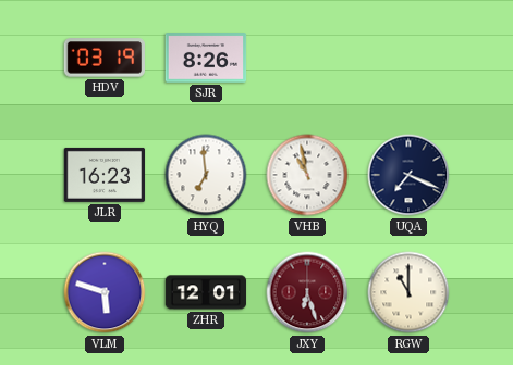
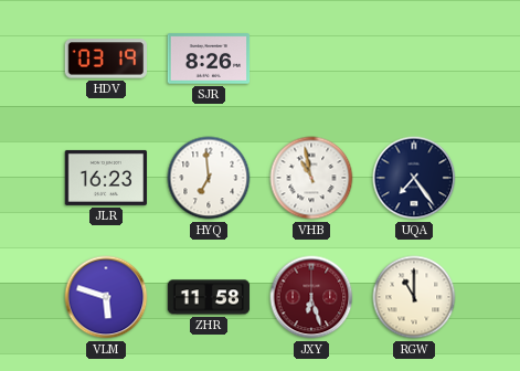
UQA: 7:19 -> 7:24 (414, 178)
ZHR: 12:01 -> 11:58 (209, 297)
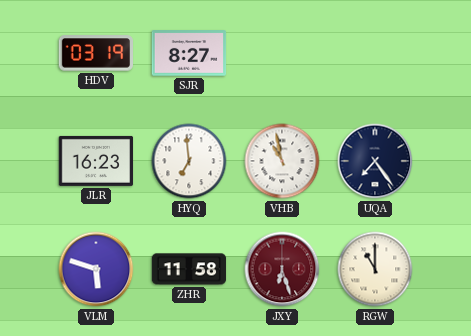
SJR: 8:26 -> 8:27 (189, 53)
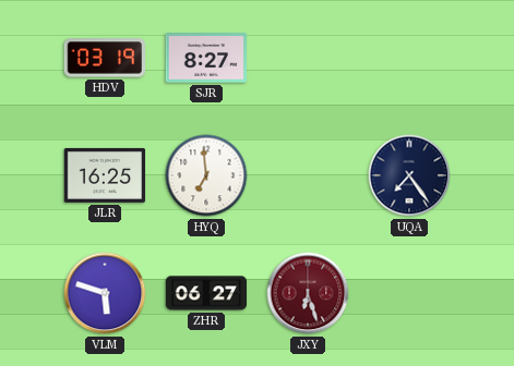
JLR: 16:23 -> 16:25 (105, 175)
VHB: 10:58 -> none (282, 161)
ZHR: 11:58 -> 06:27 (206, 293)
RGW: 11:00 -> none (375, 269)
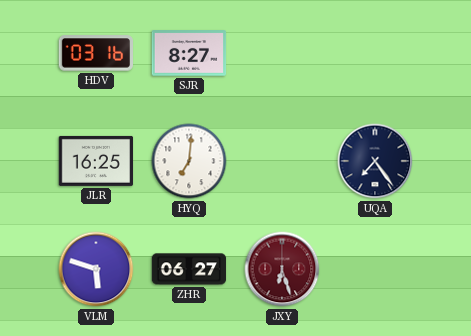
HDV: 03:19 -> 03:16 (95, 53)
HYQ: 6:59 -> 7:01 (189, 161)
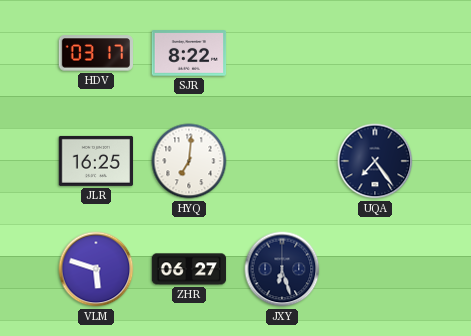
HDV: 03:16 -> 03:17 (95, 53)
SJR: 8:27 -> 8:22 (189, 53)
JXY dial: burgundy -> navy (282, 269)
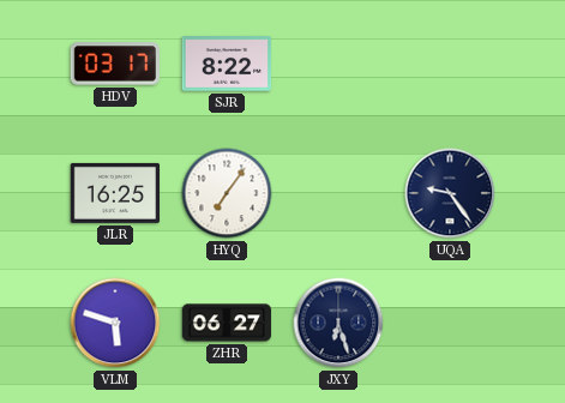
HYQ: 7:01 -> 7:06 (227, 193)
UQA: 7:24 -> 9:24 (450, 193)
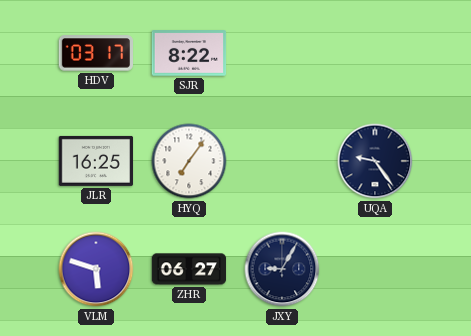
JXY: 6:27 -> 9:05 (282, 269)
